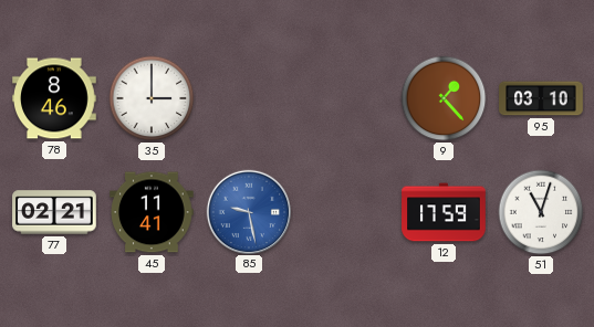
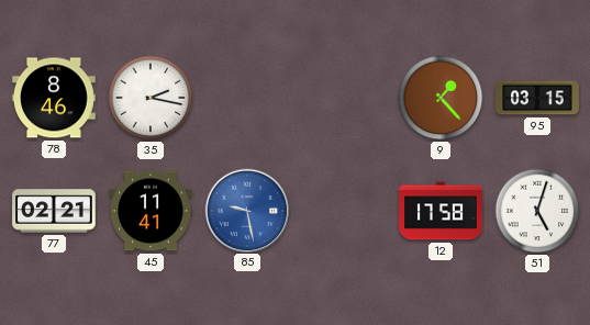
35: 3:00 -> 2:17 (151, 98)
95: 03:10 -> 03:15 (537, 98)
12: 17:59 -> 17:58 (441, 211)
51: 11:03 -> 5:03 (537, 211)
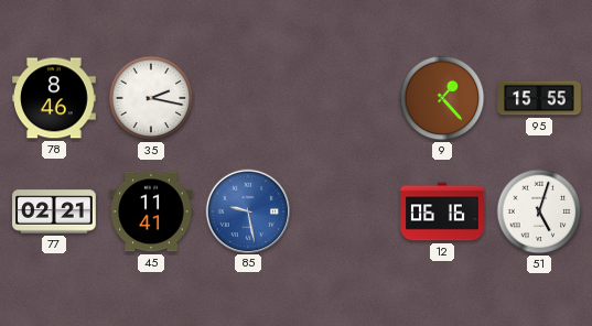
95: 03:15 -> 15:55 (539, 98)
12: 17:58 -> 06:16 (442, 211)
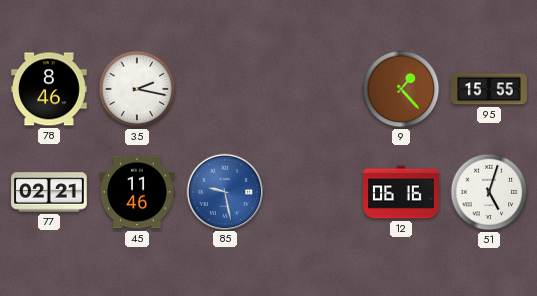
45: 11:41 -> 11:46 (137, 192)
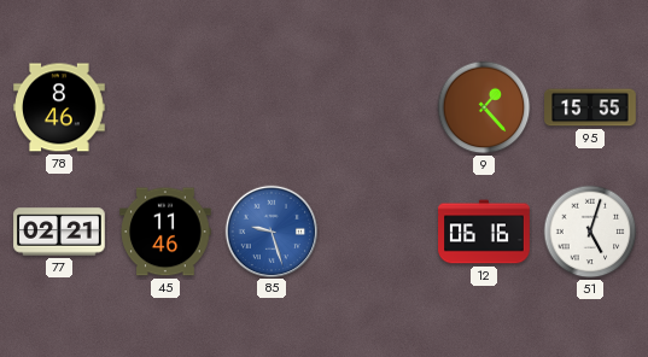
35: 2:17 -> none (137, 89)
85: 9:28 -> 9:27 (270, 230)
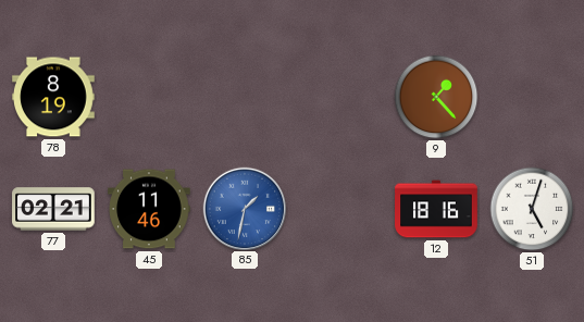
78: 8:46 -> 8:19 (53, 97)
95: 15:55 -> none (590, 107)
85: 9:27 -> 1:32 (244, 208)
12: 06:16 -> 18:16 (436, 209)
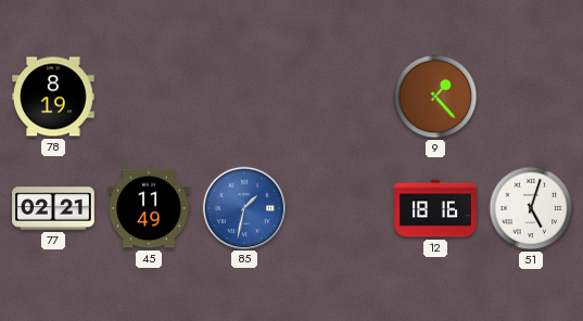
45: 11:46 -> 11:49 (149, 208)
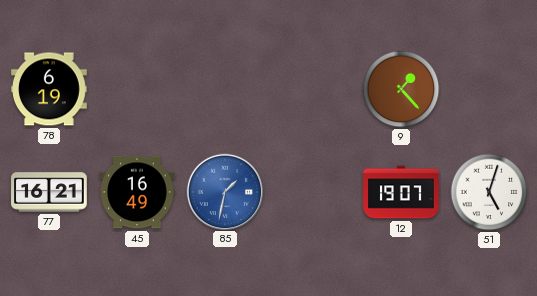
78: 8:19 -> 6:19 (49, 89)
77: 02:21 -> 16:21 (49, 192)
45: 11:49 -> 16:49 (137, 192)
12: 18:16 -> 19:07 (401, 192)
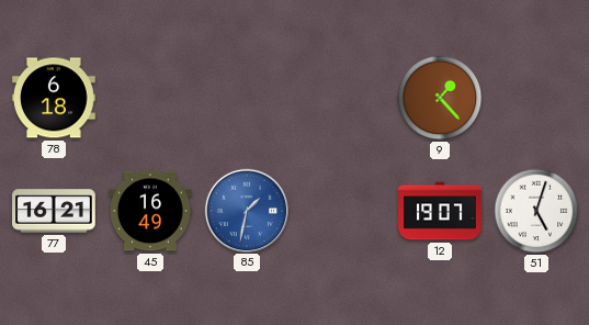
78: 6:19 -> 6:18 (54, 98)
